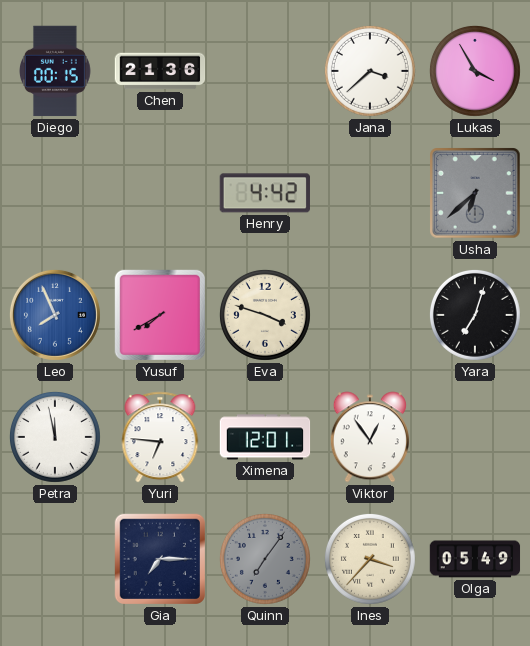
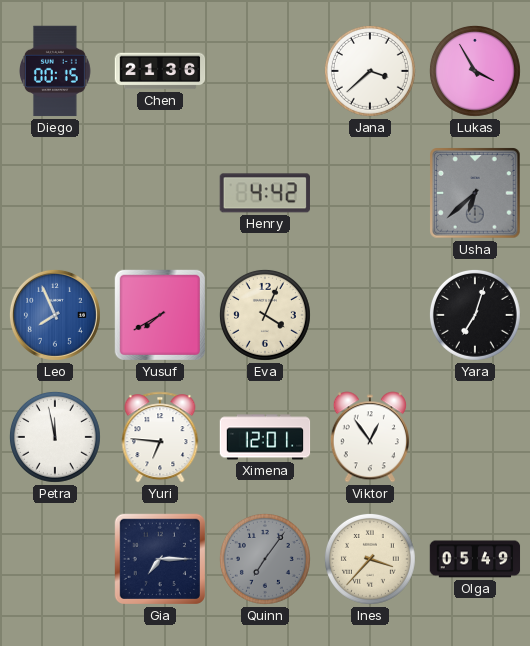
Eva: 3:48 -> 4:04 (265, 315)
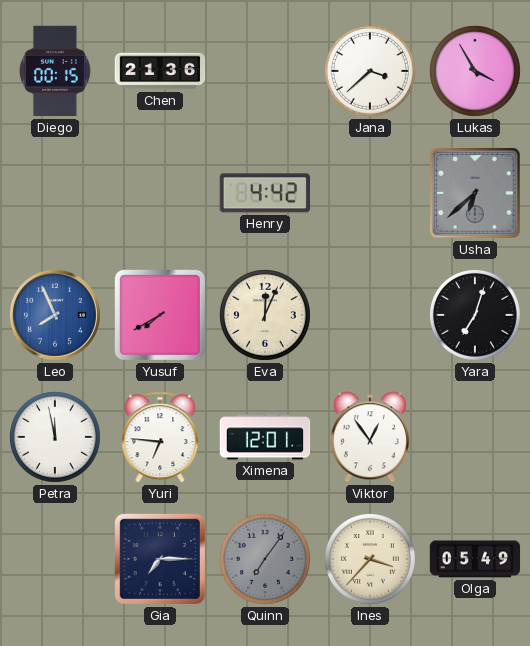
Eva: 4:04 -> 12:04 (265, 315)
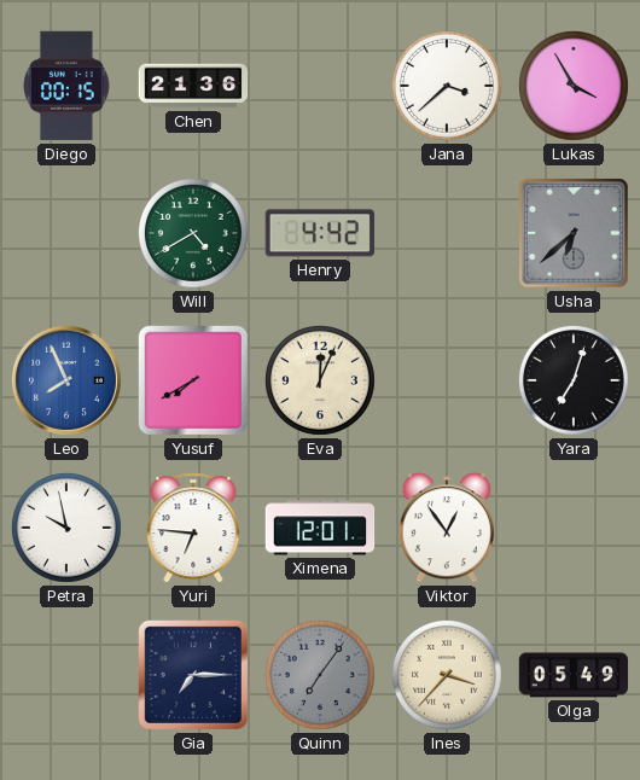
Will: none -> 4:40 (193, 233)
Petra: 11:58 -> 9:58 (66, 528)
